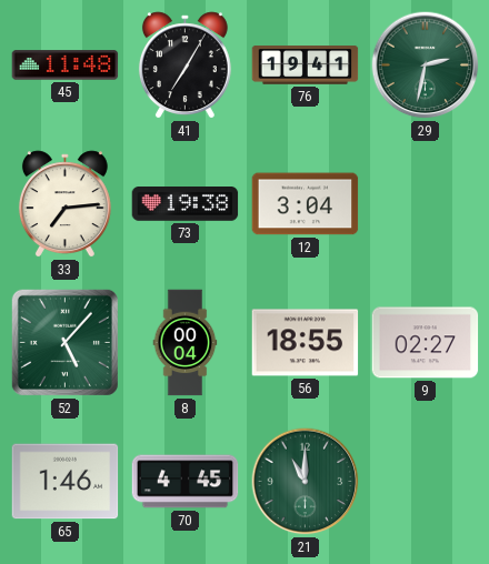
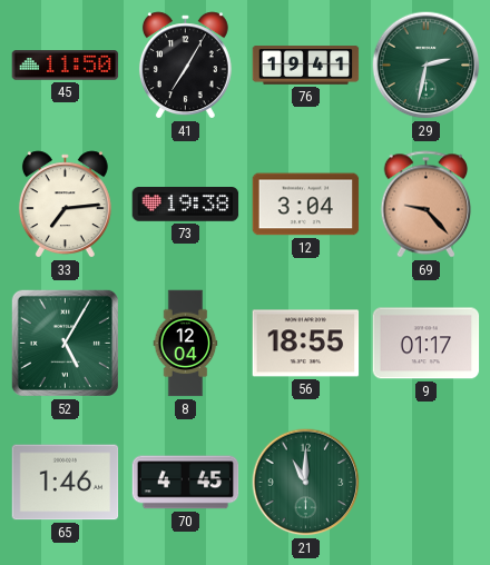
45: 11:48 -> 11:50 (66, 66)
69: none -> 9:23 (427, 205)
52: 5:07 -> 5:05 (65, 343)
8: 00:04 -> 12:04 (186, 344)
9: 02:27 -> 01:17 (427, 344)
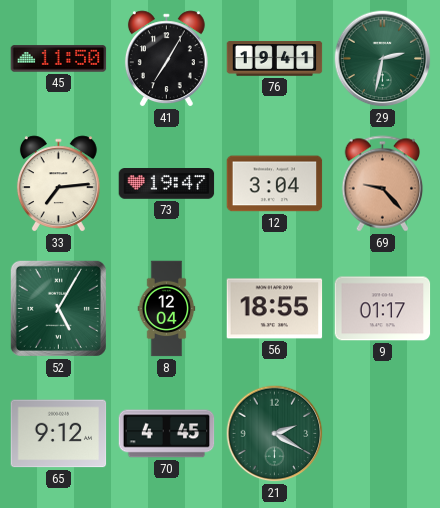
73: 19:38 -> 19:47 (167, 184)
65: 1:46 -> 9:12 (59, 434)
21: 11:00 -> 2:20 (275, 434)
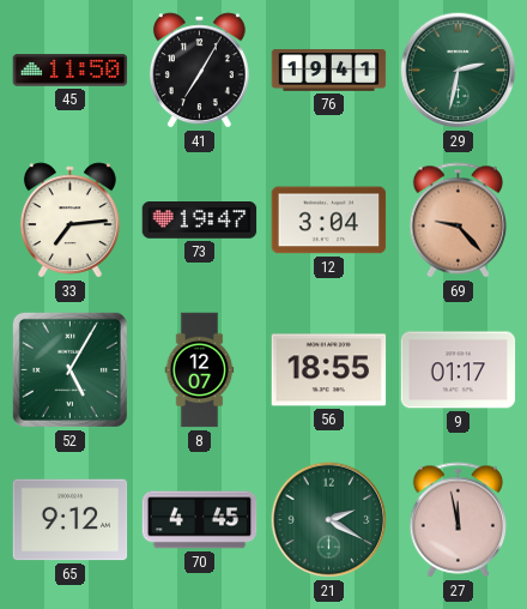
8: 12:04 -> 12:07 (200, 370)
27: none -> 11:58 (459, 520)
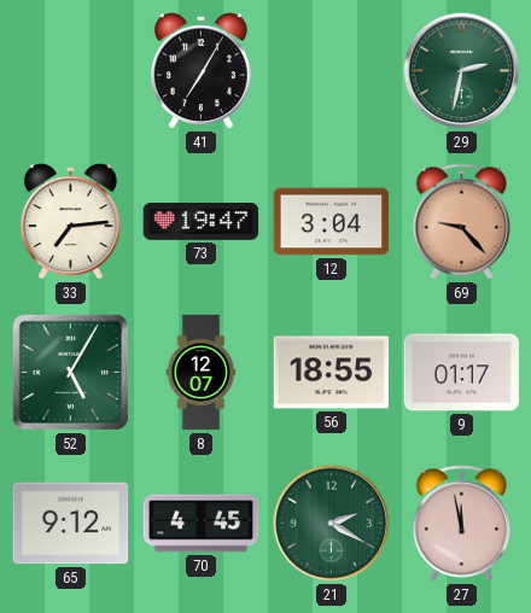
45: 11:50 -> none (71, 71)
76: 19:41 -> none (329, 71)
